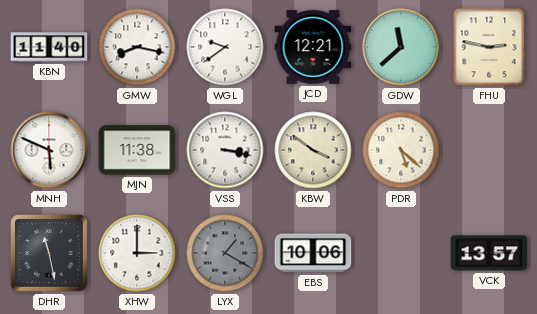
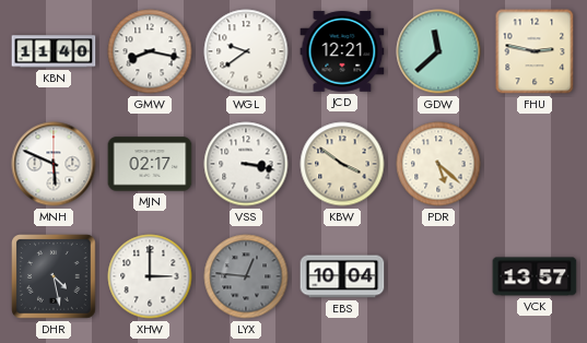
MJN: 11:38 -> 02:17 (150, 164)
DHR: 11:28 -> 4:28 (55, 277)
LYX: 1:20 -> 12:46 (246, 276)
EBS: 10:06 -> 10:04 (342, 276)
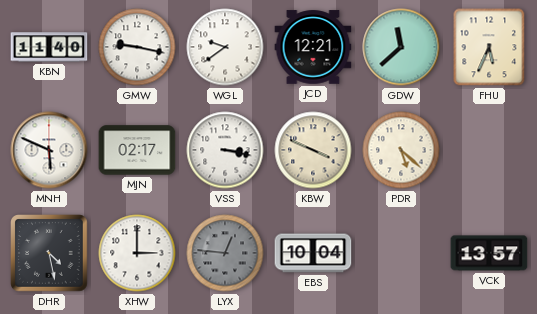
GMW: 8:17 -> 9:17 (137, 47)
FHU: 2:47 -> 5:34 (489, 47)
KBW: 3:51 -> 3:49 (313, 150)
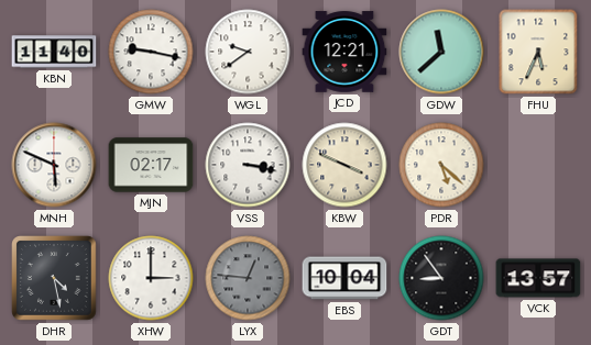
GDT: none -> 8:54 (441, 278)
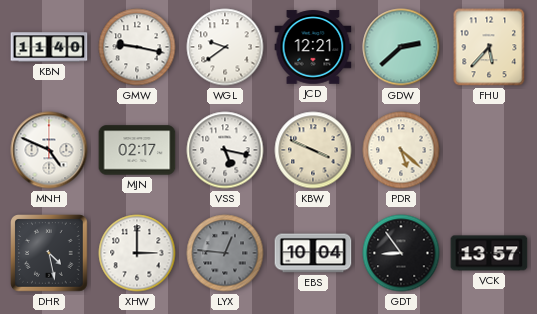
GDW: 11:38 -> 2:38 (401, 47)
FHU: 5:34 -> 5:37 (489, 47)
MNH: 5:49 -> 4:49 (49, 150)
VSS: 3:17 -> 5:17 (225, 150)
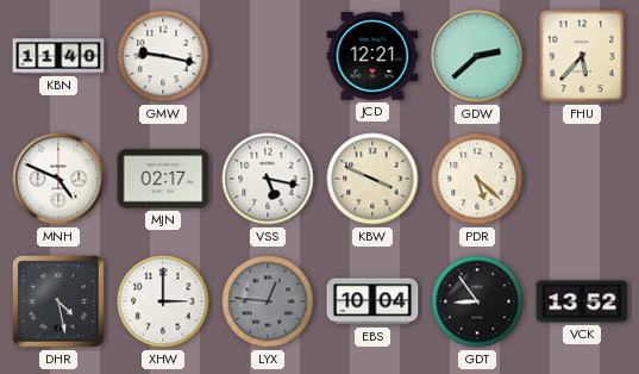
WGL: 9:39 -> none (225, 47)
VCK: 13:57 -> 13:52 (582, 301)
